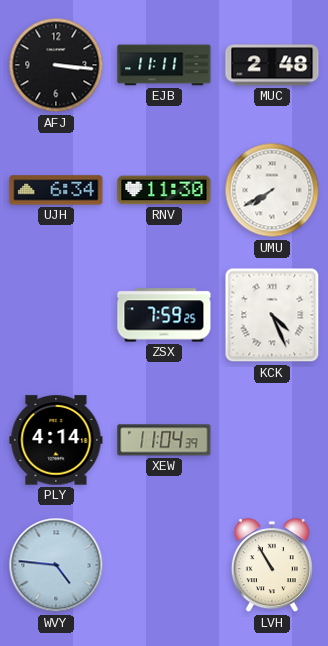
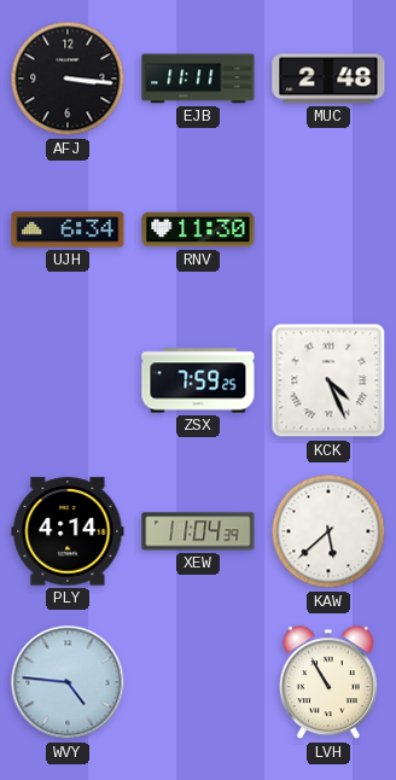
UMU: 7:40 -> none (272, 190)
KAW: none -> 5:38 (328, 531)
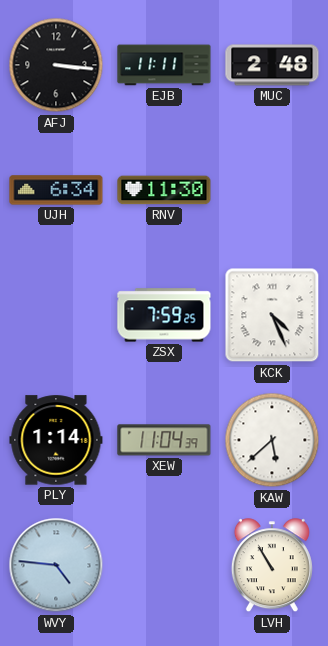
PLY: 4:14 -> 1:14 (56, 440)
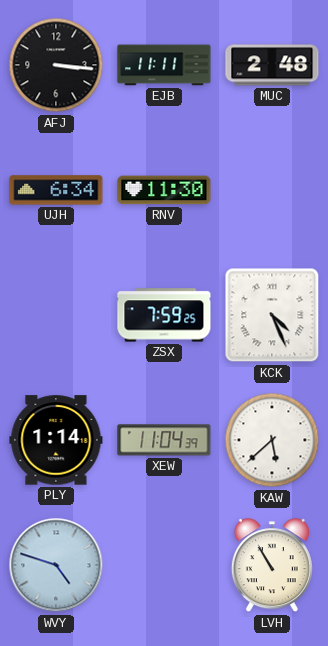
WVY: 4:46 -> 4:48 (56, 565)
